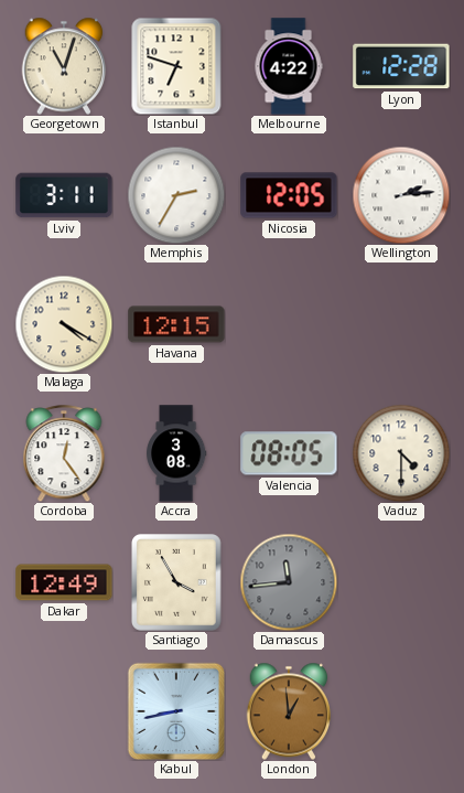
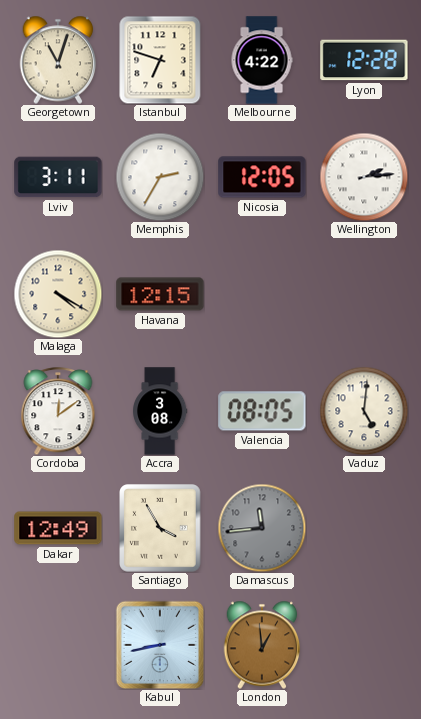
Cordoba: 12:24 -> 12:09 (58, 411)
Vaduz: 4:30 -> 5:01 (364, 411)
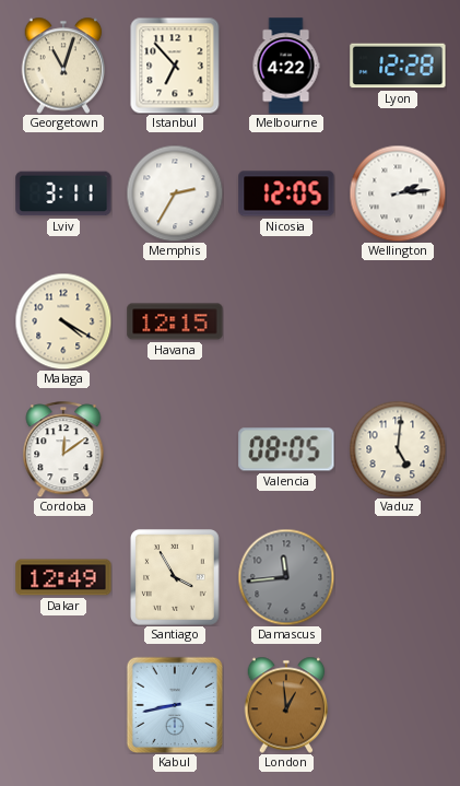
Istanbul: 6:48 -> 6:53 (175, 66)
Accra: 3:08 -> none (160, 411)
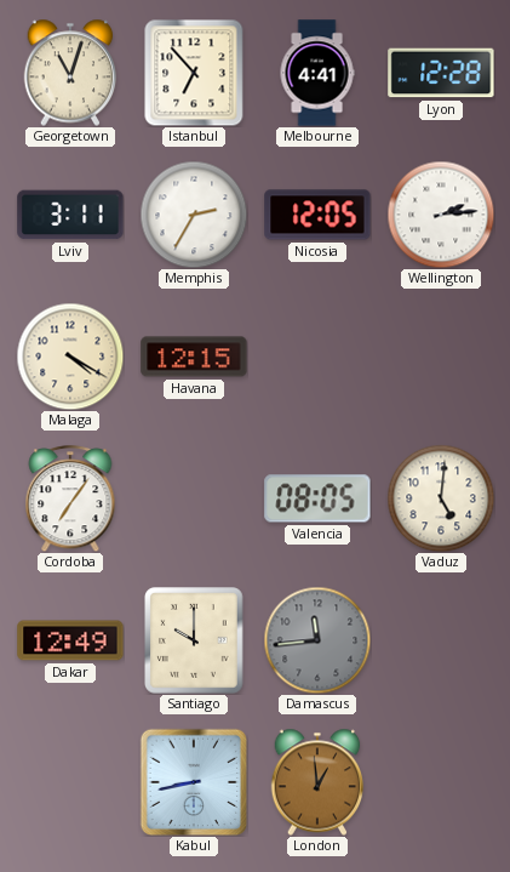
Melbourne: 4:22 -> 4:41 (317, 73)
Cordoba: 12:09 -> 7:06 (70, 498)
Santiago: 3:55 -> 10:00 (195, 640)
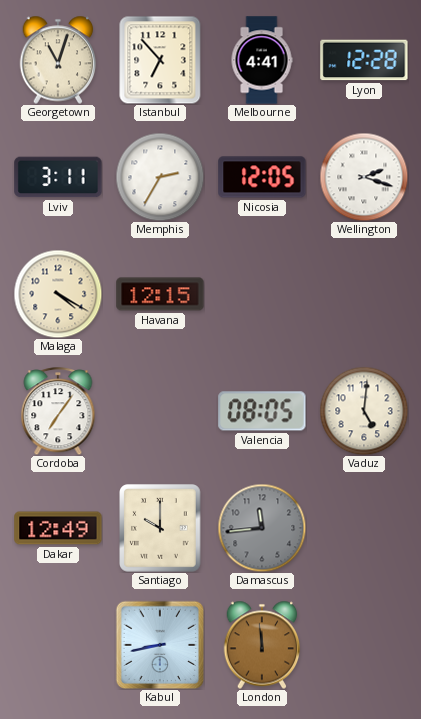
Wellington: 2:14 -> 2:18 (364, 177)
London: 12:59 -> 11:59 (262, 645)
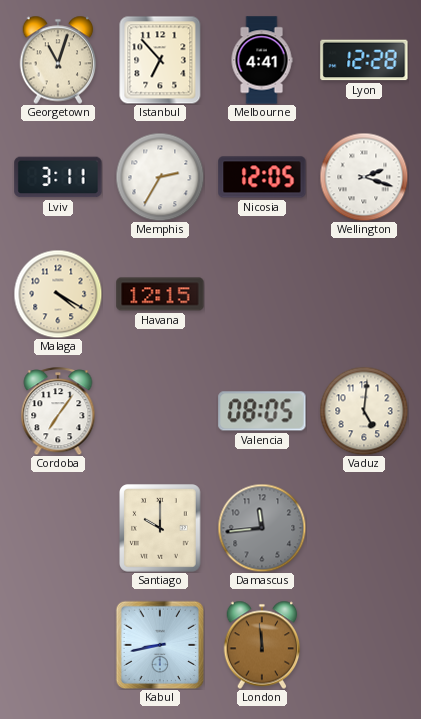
Dakar: 12:49 -> none (58, 528)
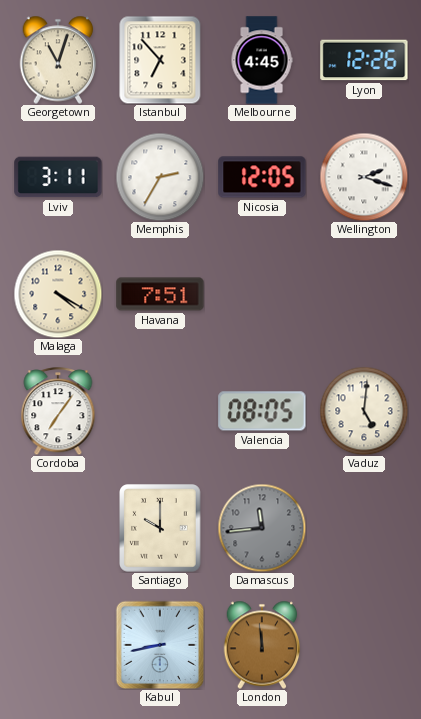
Melbourne: 4:41 -> 4:45 (262, 60)
Lyon: 12:28 -> 12:26 (364, 60)
Havana: 12:15 -> 7:51 (160, 294)
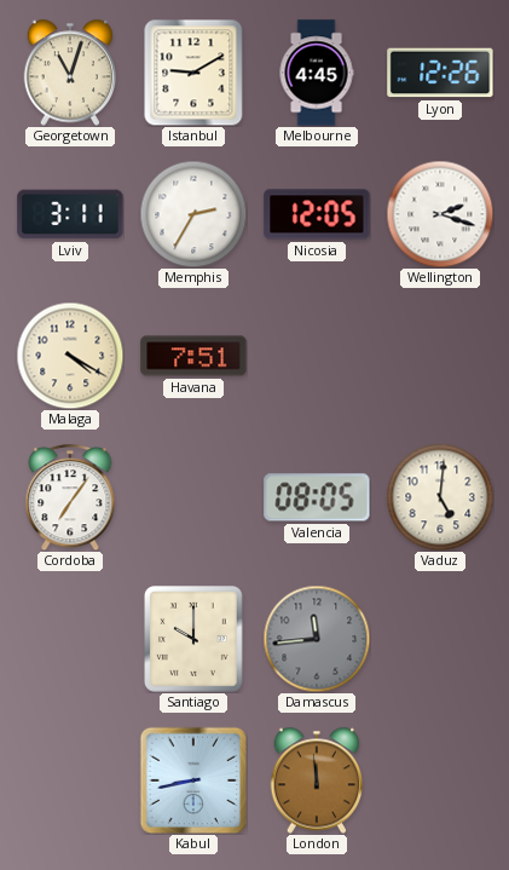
Istanbul: 6:53 -> 9:10 (193, 73)
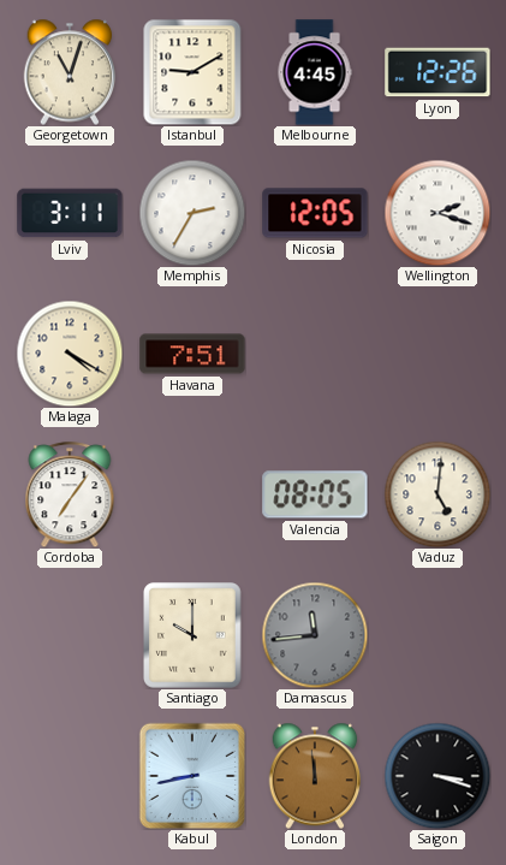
Saigon: none -> 3:18 (437, 776)
